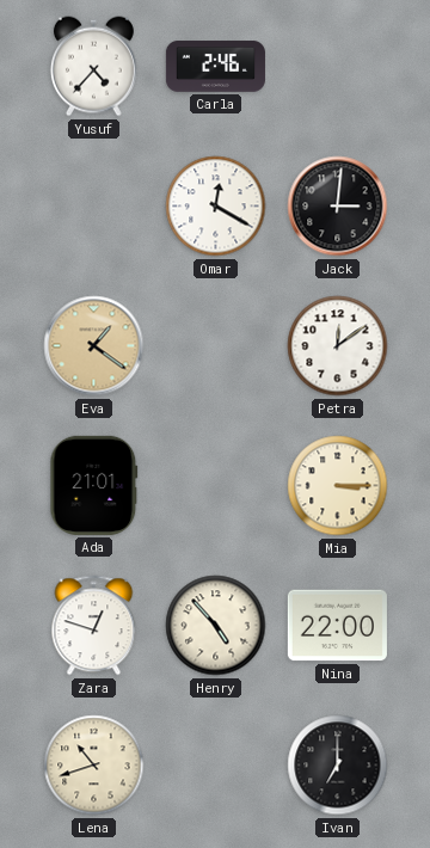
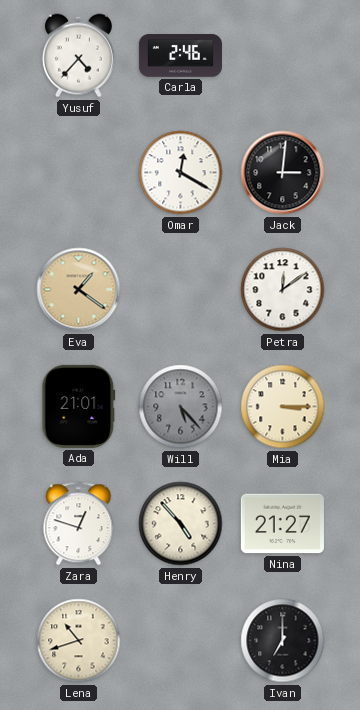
Will: none -> 5:23 (181, 407)
Nina: 22:00 -> 21:27 (282, 524)
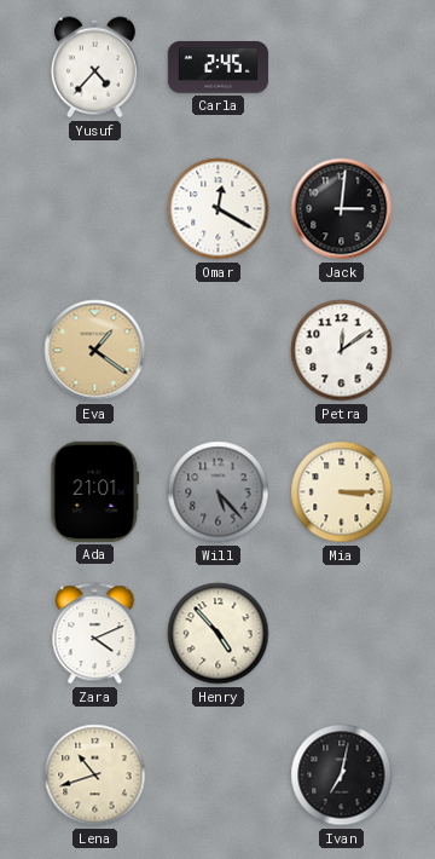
Carla: 2:46 -> 2:45 (217, 68)
Zara: 12:48 -> 4:11 (95, 634)
Nina: 21:27 -> none (282, 524)
Ivan: 7:00 -> 7:02 (342, 776)
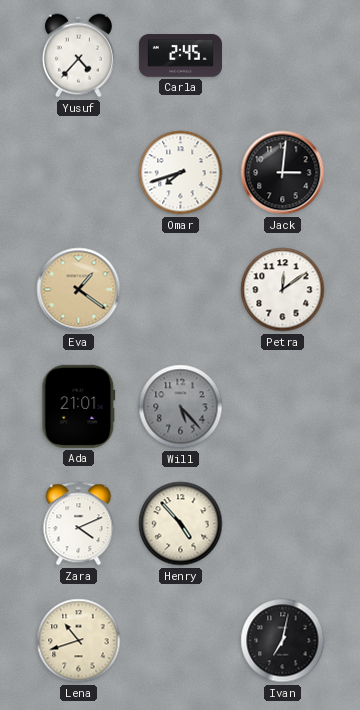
Omar: 12:20 -> 7:42 (181, 173)
Mia: 3:15 -> none (342, 492)
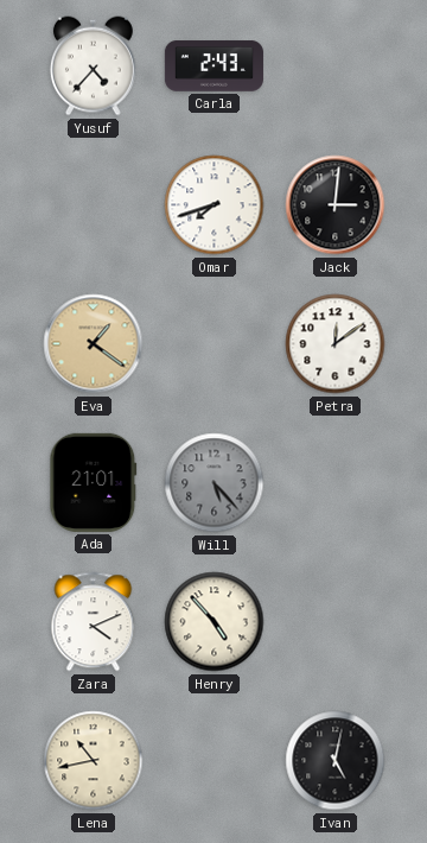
Carla: 2:45 -> 2:43 (213, 66)
Lena: 10:42 -> 10:43 (94, 761)
Ivan: 7:02 -> 5:02 (336, 761)
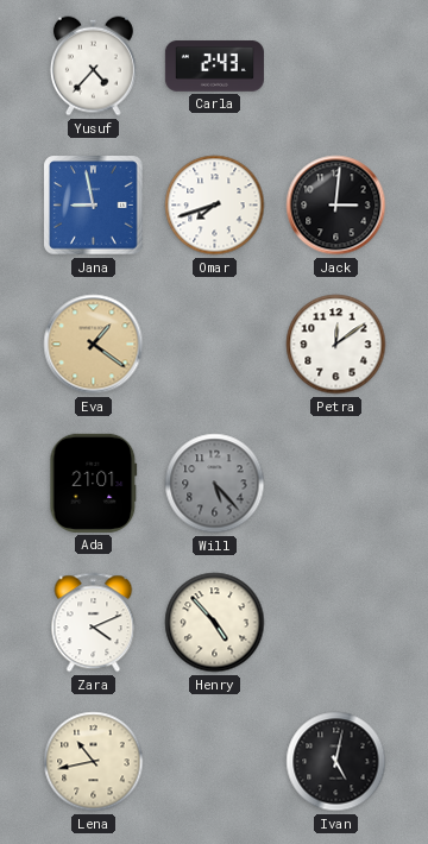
Jana: none -> 8:58 (94, 206)
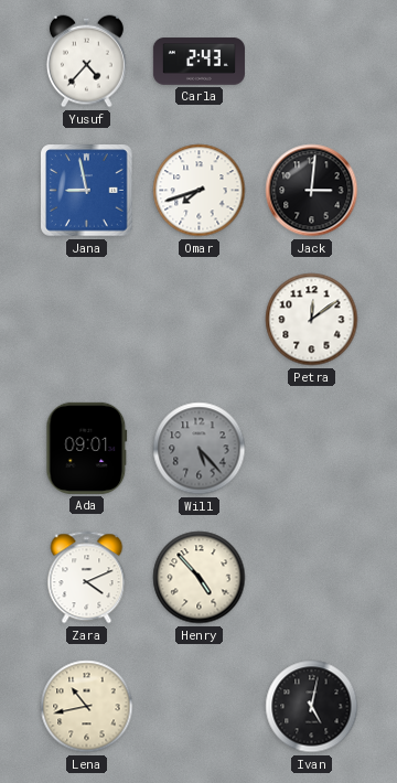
Eva: 1:21 -> none (94, 345)
Ada: 21:01 -> 09:01 (87, 448)
